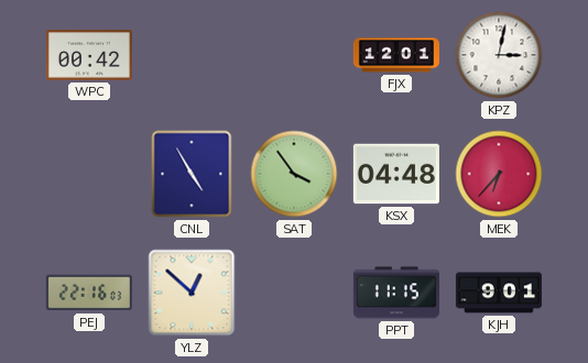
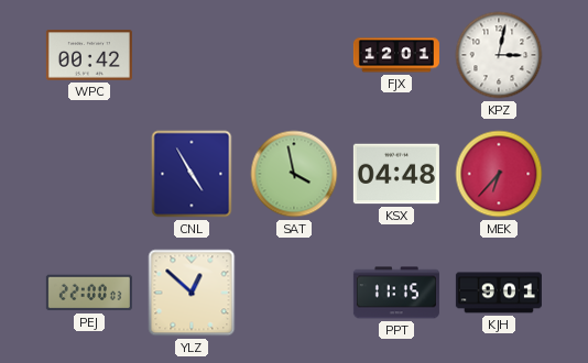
SAT: 3:54 -> 3:58 (294, 174)
PEJ: 22:16 -> 22:00 (89, 293)
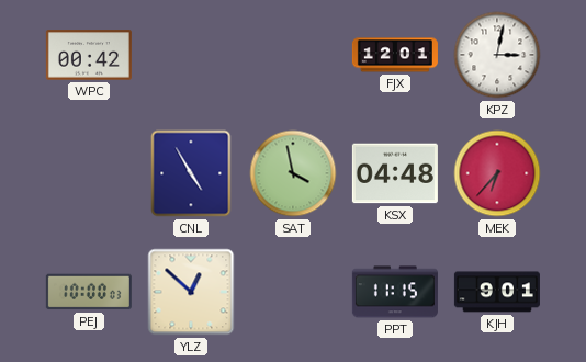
PEJ: 22:00 -> 10:00 (89, 292)
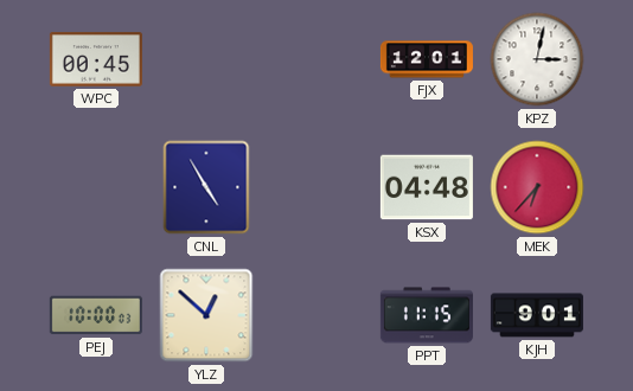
WPC: 00:42 -> 00:45 (96, 59)
SAT: 3:58 -> none (293, 173)
